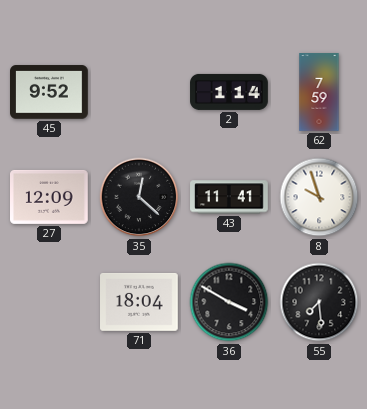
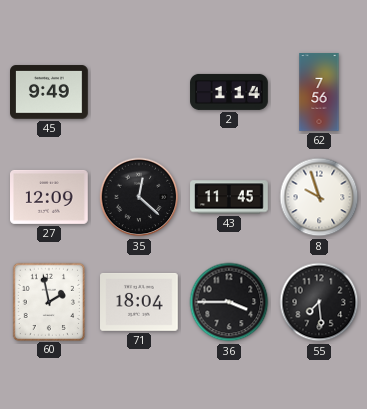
45: 9:52 -> 9:49 (50, 92)
62: 7:59 -> 7:56 (319, 92)
43: 11:41 -> 11:45 (229, 197)
60: none -> 1:58 (48, 301)
36: 3:50 -> 3:45 (229, 302)
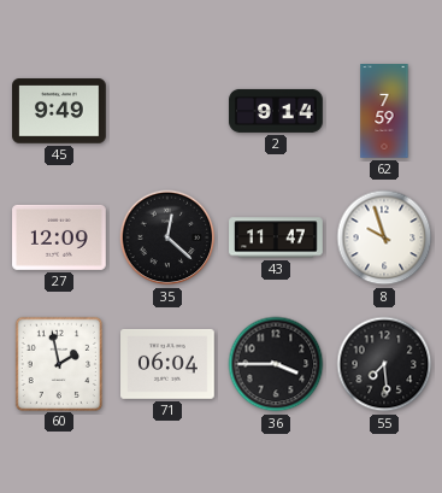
2: 1:14 -> 9:14 (276, 111)
62: 7:56 -> 7:59 (384, 111)
43: 11:45 -> 11:47 (276, 237)
71: 18:04 -> 06:04 (169, 364)
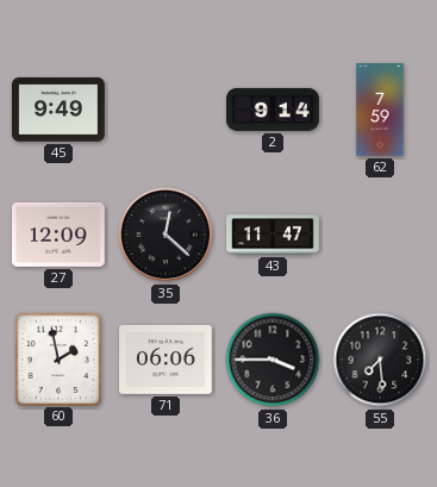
8: 9:57 -> none (384, 237)
71: 06:04 -> 06:06 (167, 360)
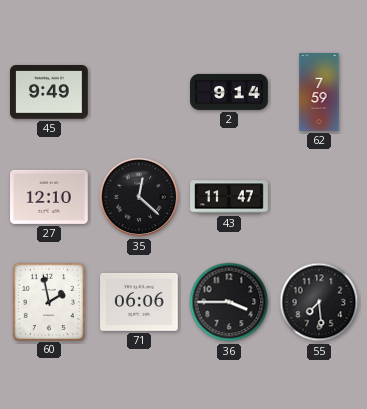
27: 12:09 -> 12:10 (50, 197)
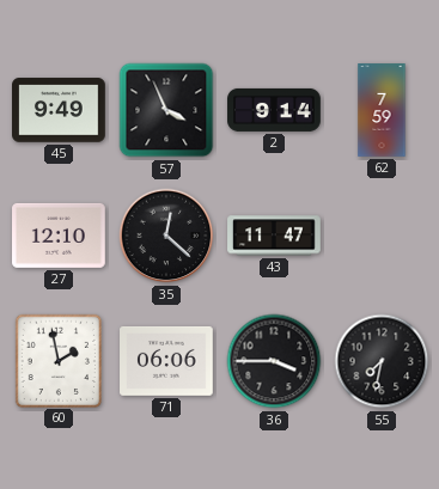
57: none -> 3:56 (166, 110)
55: 7:29 -> 7:32 (382, 361)
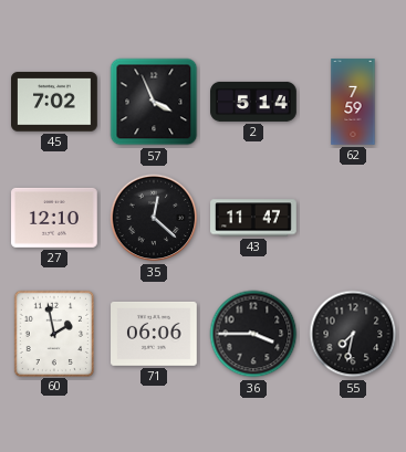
45: 9:49 -> 7:02 (55, 102)
2: 9:14 -> 5:14 (253, 102)
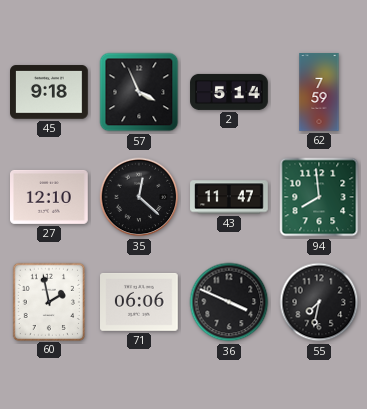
45: 7:02 -> 9:18 (50, 92)
94: none -> 7:59 (319, 197)
36: 3:45 -> 3:49 (229, 302)
